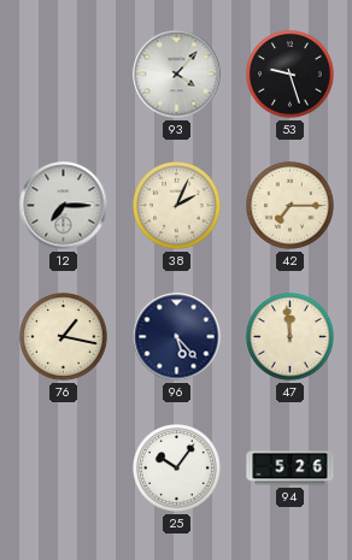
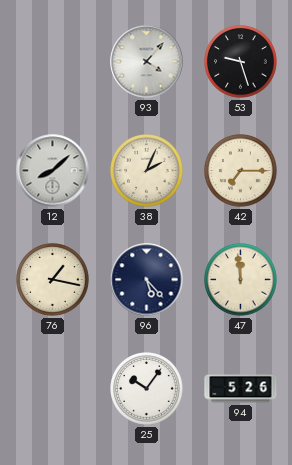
12: 7:15 -> 8:08 (53, 171)
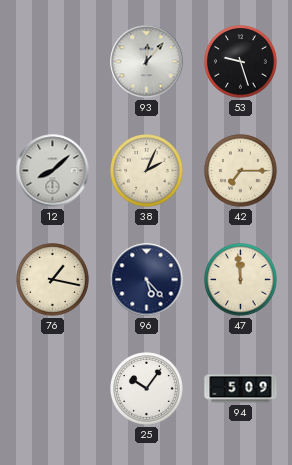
93: 4:07 -> 12:07 (147, 62)
94: 5:26 -> 5:09 (241, 389)
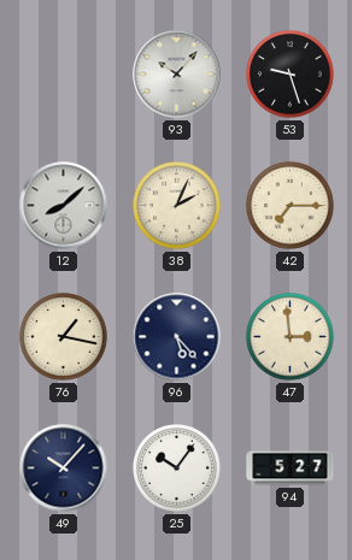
93: 12:07 -> 10:07 (177, 75)
47: 11:59 -> 2:59 (291, 337)
49: none -> 10:07 (64, 468)
94: 5:09 -> 5:27 (291, 468)
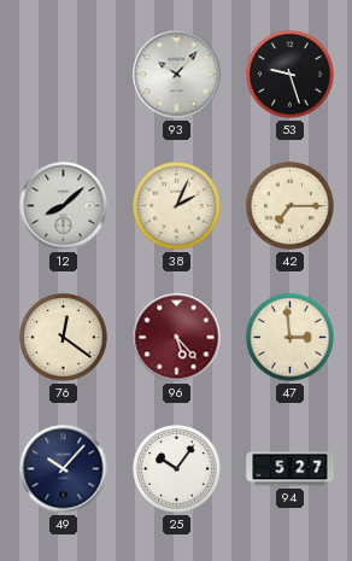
76: 1:17 -> 12:21 (64, 338)
96 dial: navy -> burgundy (177, 338)
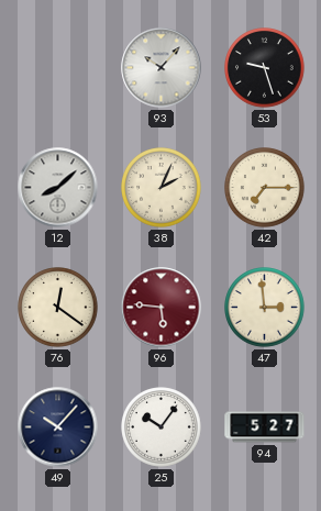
96: 5:23 -> 5:46 (162, 308)
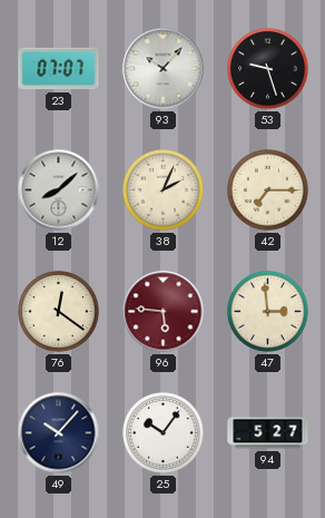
23: none -> 07:07 (59, 69)
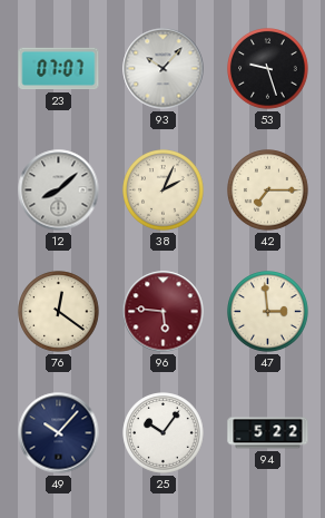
94: 5:27 -> 5:22 (268, 433)
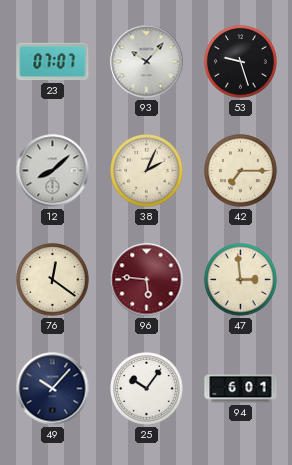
94: 5:22 -> 6:01 (241, 389)
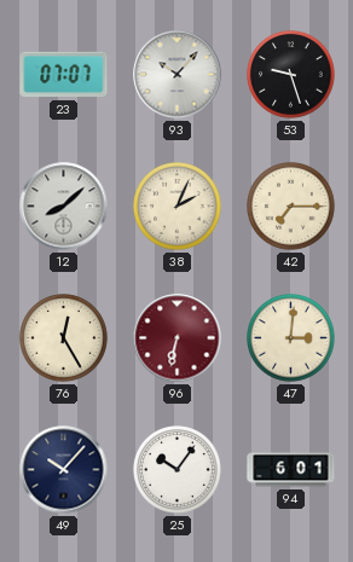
76: 12:21 -> 12:25 (64, 338)
96: 5:46 -> 6:32 (178, 338)
47: 2:59 -> 3:01 (291, 338)
